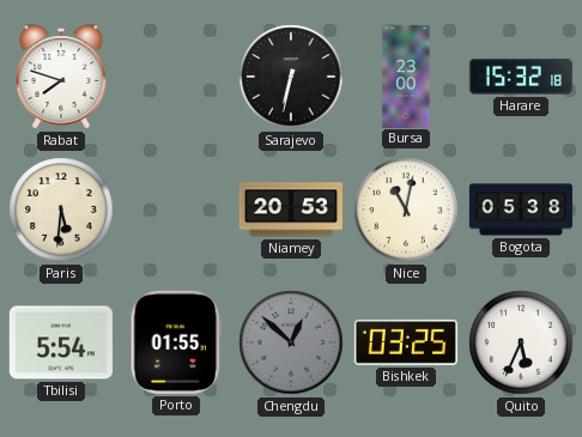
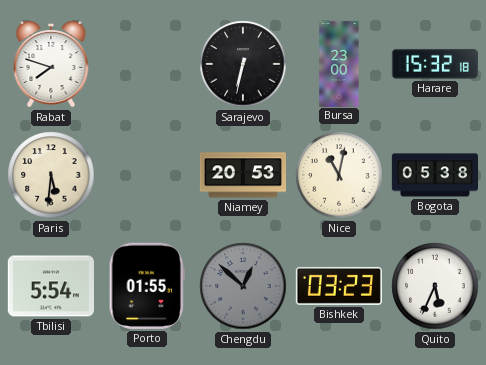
Bishkek: 03:25 -> 03:23 (339, 286)
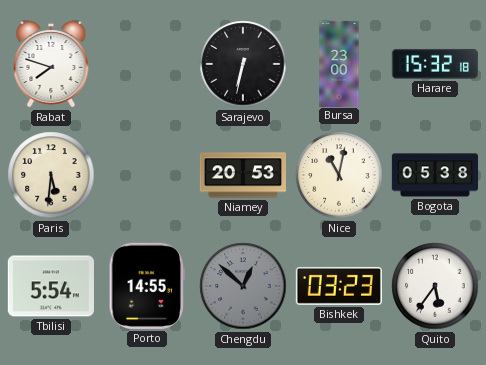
Porto: 01:55 -> 14:55 (147, 286)
Quito: 5:34 -> 5:36 (435, 286)
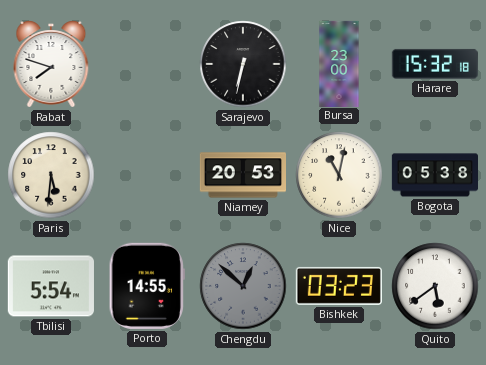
Quito: 5:36 -> 5:39 (435, 286)
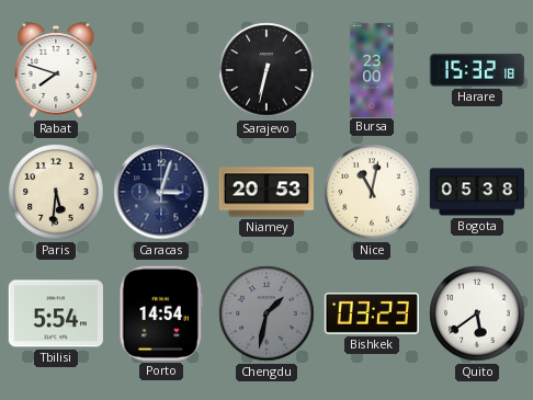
Caracas: none -> 3:03 (161, 192)
Porto: 14:55 -> 14:54 (161, 313)
Chengdu: 12:52 -> 1:32 (266, 313)
